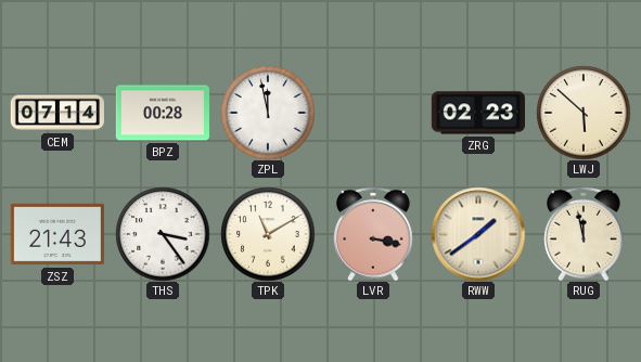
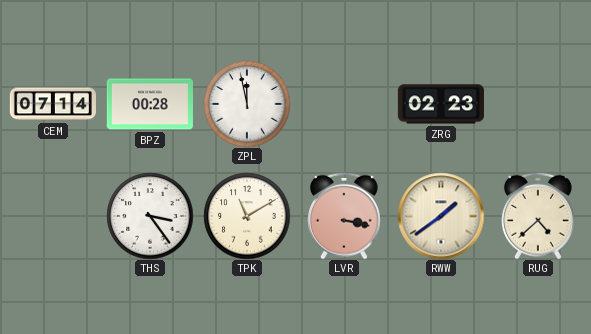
LWJ: 5:52 -> none (584, 113)
ZSZ: 21:43 -> none (57, 234)
RUG: 11:58 -> 4:38 (539, 216)
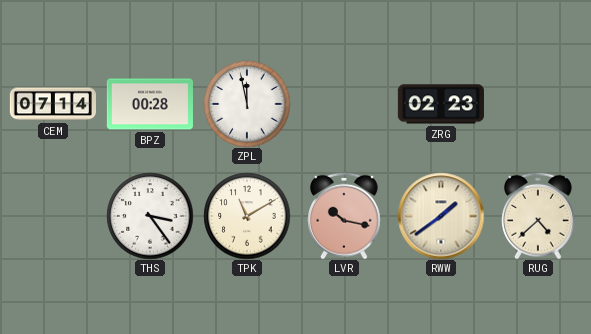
LVR: 3:17 -> 10:17 (345, 216)
